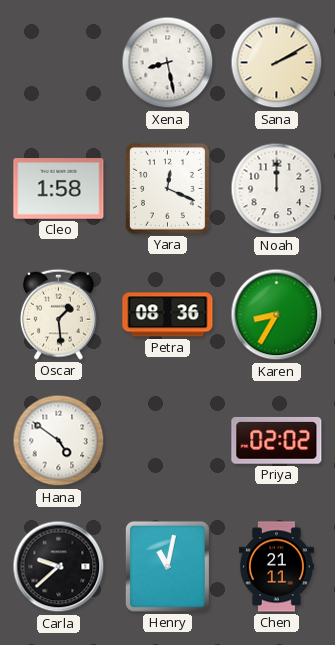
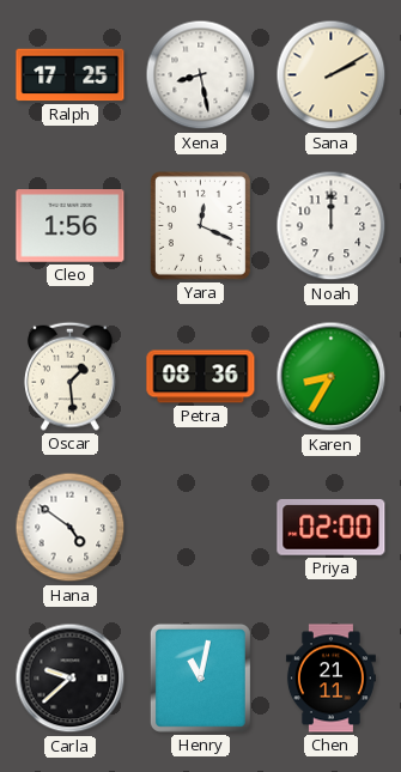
Ralph: none -> 17:25 (71, 75)
Cleo: 1:58 -> 1:56 (71, 226)
Priya: 02:02 -> 02:00 (332, 528)
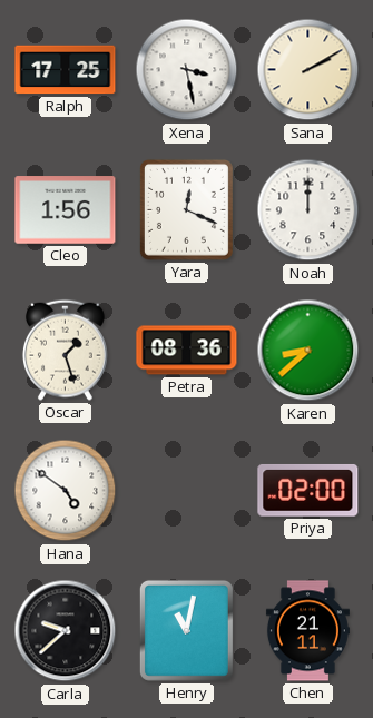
Xena: 8:28 -> 3:28 (187, 70)
Oscar: 1:29 -> 1:27 (65, 350)
Karen: 8:35 -> 8:38 (308, 351)
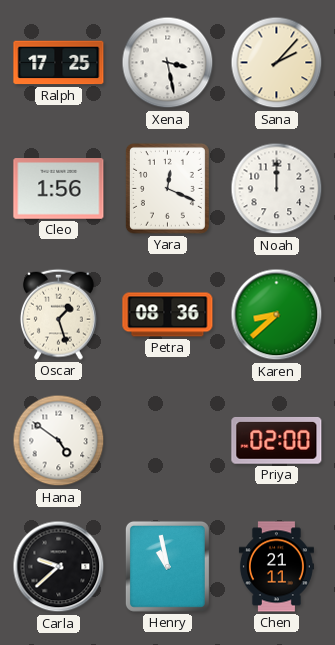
Sana: 2:10 -> 2:07 (277, 63)
Henry: 11:02 -> 10:58 (167, 566)
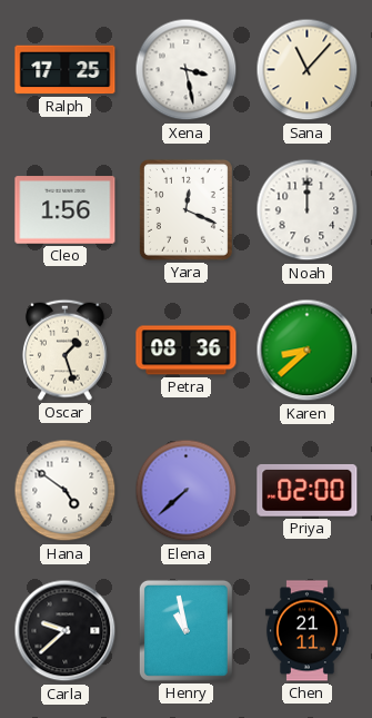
Sana: 2:07 -> 11:07 (308, 70)
Elena: none -> 7:38 (187, 491)
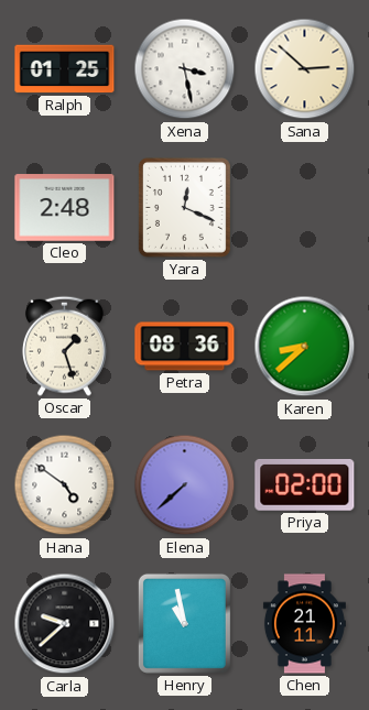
Ralph: 17:25 -> 01:25 (65, 69)
Sana: 11:07 -> 2:52 (305, 69)
Cleo: 1:56 -> 2:48 (65, 208)
Noah: 12:00 -> none (308, 210)
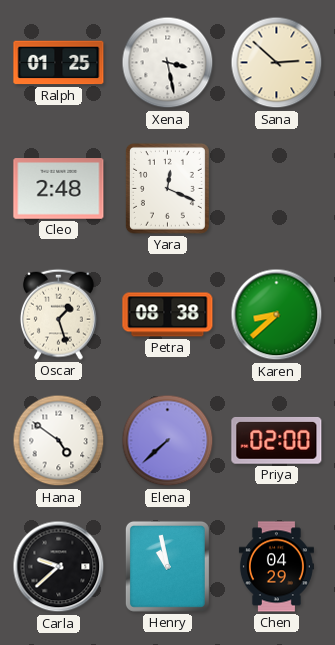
Petra: 08:36 -> 08:38 (168, 315)
Chen: 21:11 -> 04:29 (276, 567)
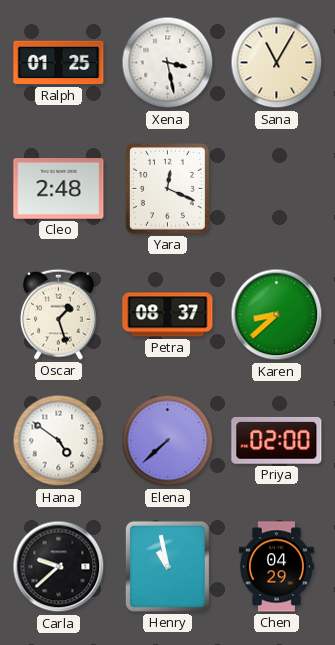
Sana: 2:52 -> 11:05 (277, 63)
Petra: 08:38 -> 08:37 (168, 315)
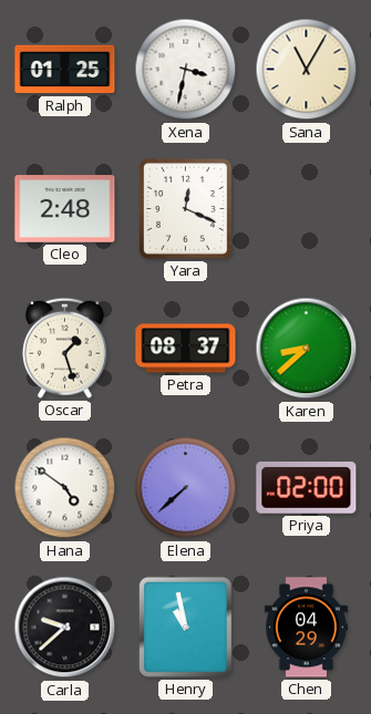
Xena: 3:28 -> 3:32 (186, 70)
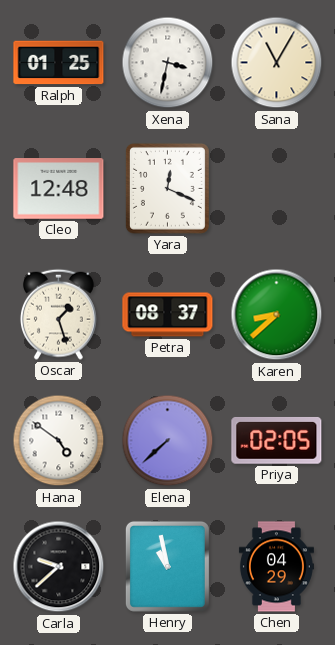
Cleo: 2:48 -> 12:48 (59, 189)
Priya: 02:00 -> 02:05 (277, 441)
